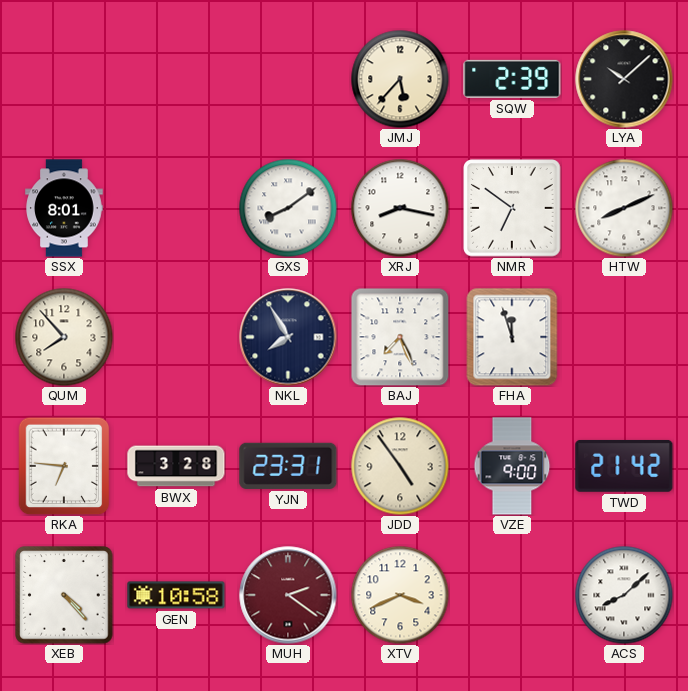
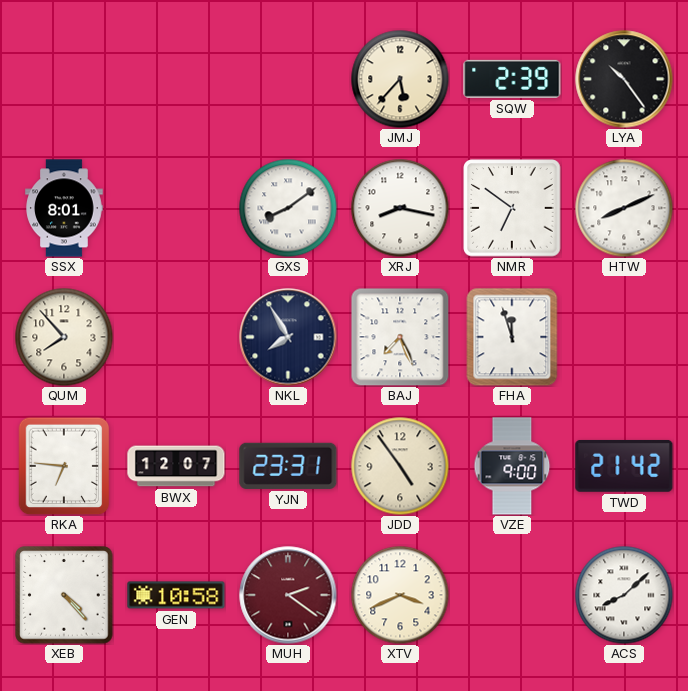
LYA: 10:08 -> 10:24 (624, 79)
BWX: 3:28 -> 12:07 (176, 466)
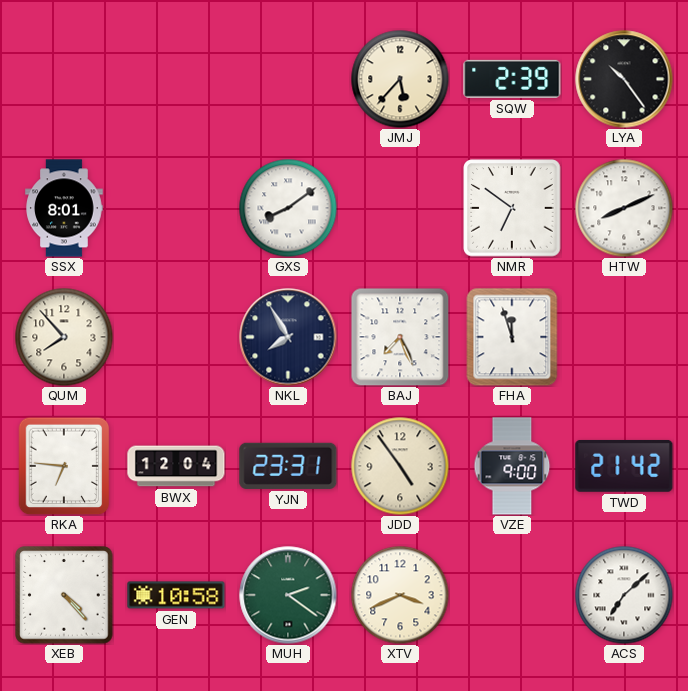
XRJ: 8:17 -> none (400, 208)
BWX: 12:07 -> 12:04 (176, 466)
MUH dial: burgundy -> green (288, 595)
ACS: 8:08 -> 7:08 (624, 595)
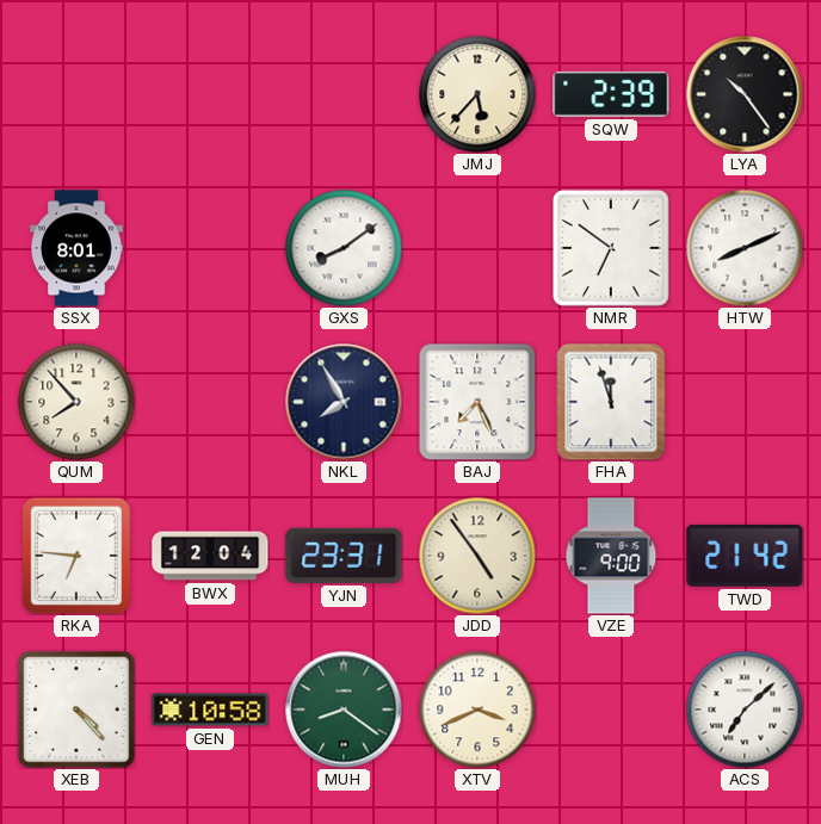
MUH: 2:21 -> 8:21 (344, 710)
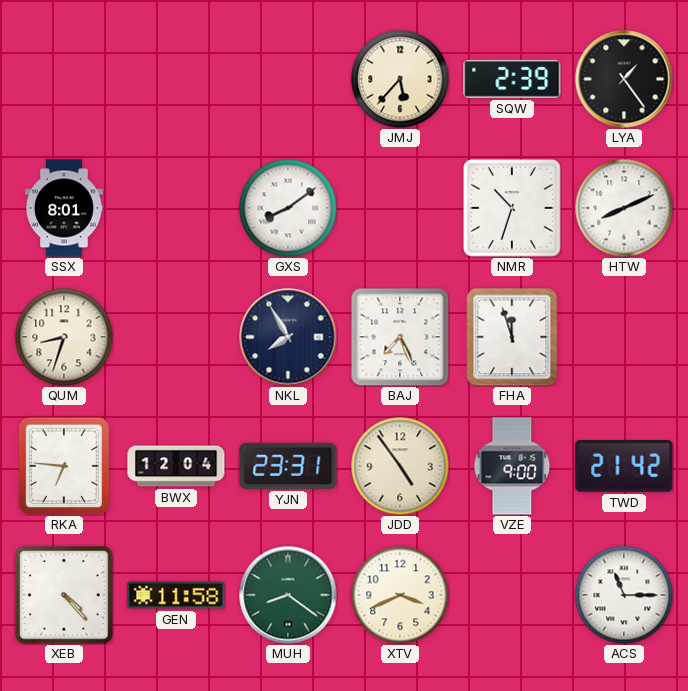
LYA: 10:24 -> 1:24 (624, 79)
NMR: 6:51 -> 10:33 (512, 208)
QUM: 7:53 -> 8:33 (64, 337)
GEN: 10:58 -> 11:58 (176, 595)
ACS: 7:08 -> 11:15 (624, 595)
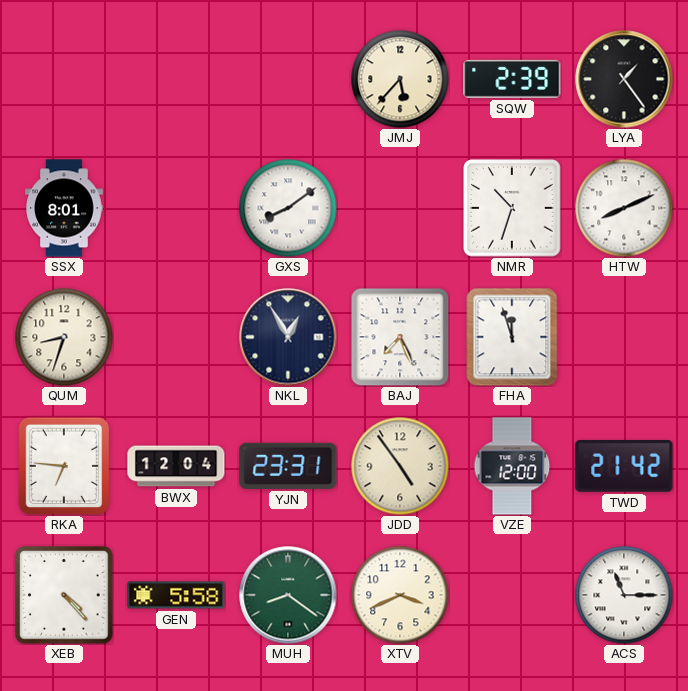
NKL: 7:55 -> 12:55 (288, 337)
VZE: 9:00 -> 12:00 (512, 466)
GEN: 11:58 -> 5:58 (176, 595)
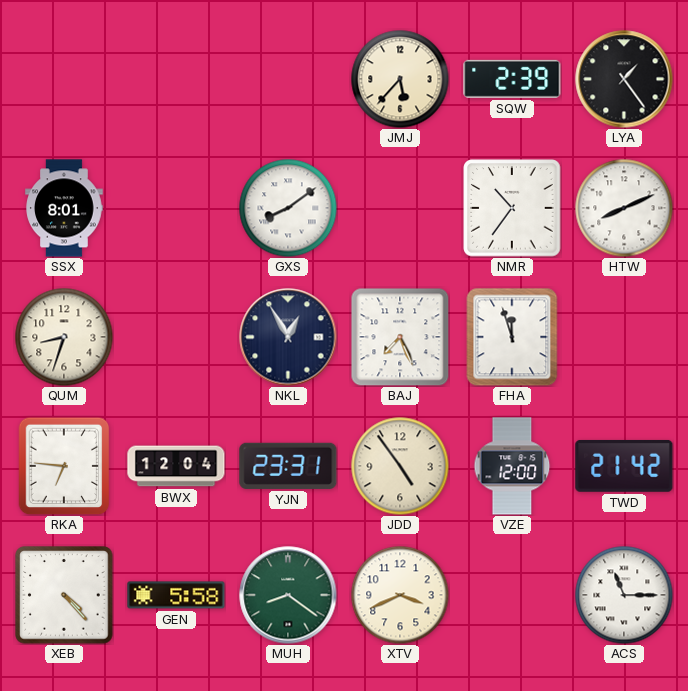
NMR: 10:33 -> 10:36 (512, 208)
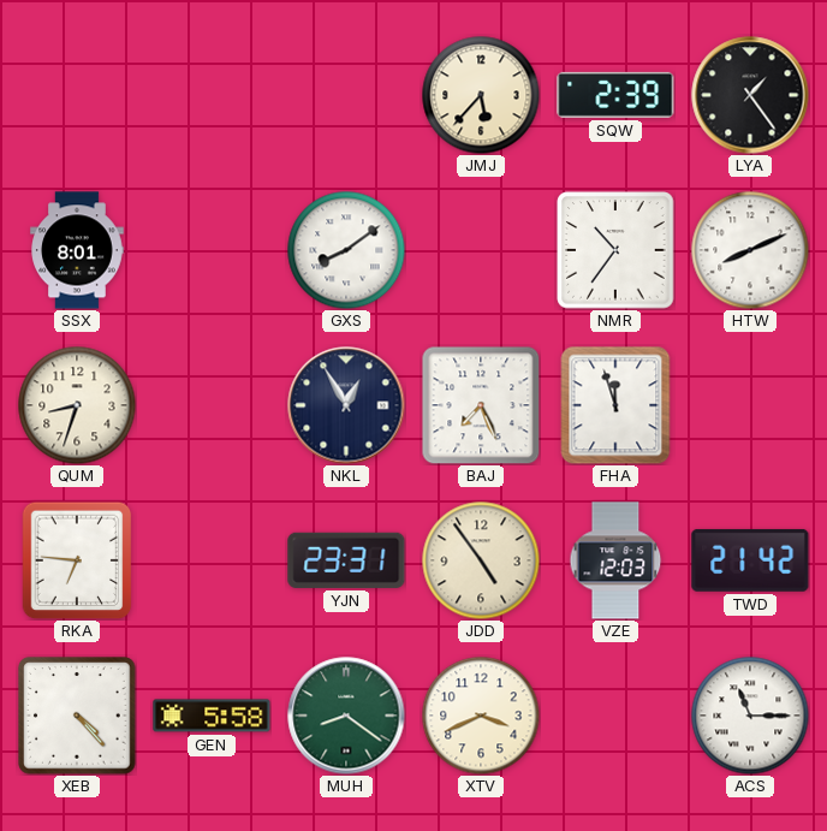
BWX: 12:04 -> none (176, 466)
VZE: 12:00 -> 12:03 (615, 560)
